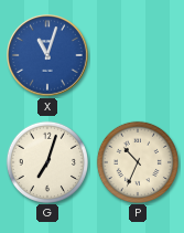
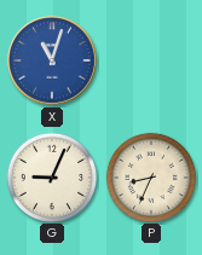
G: 7:03 -> 9:04 (51, 176)
P: 10:34 -> 8:34 (150, 176)
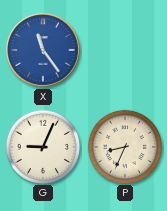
X: 11:03 -> 11:24 (43, 50)
